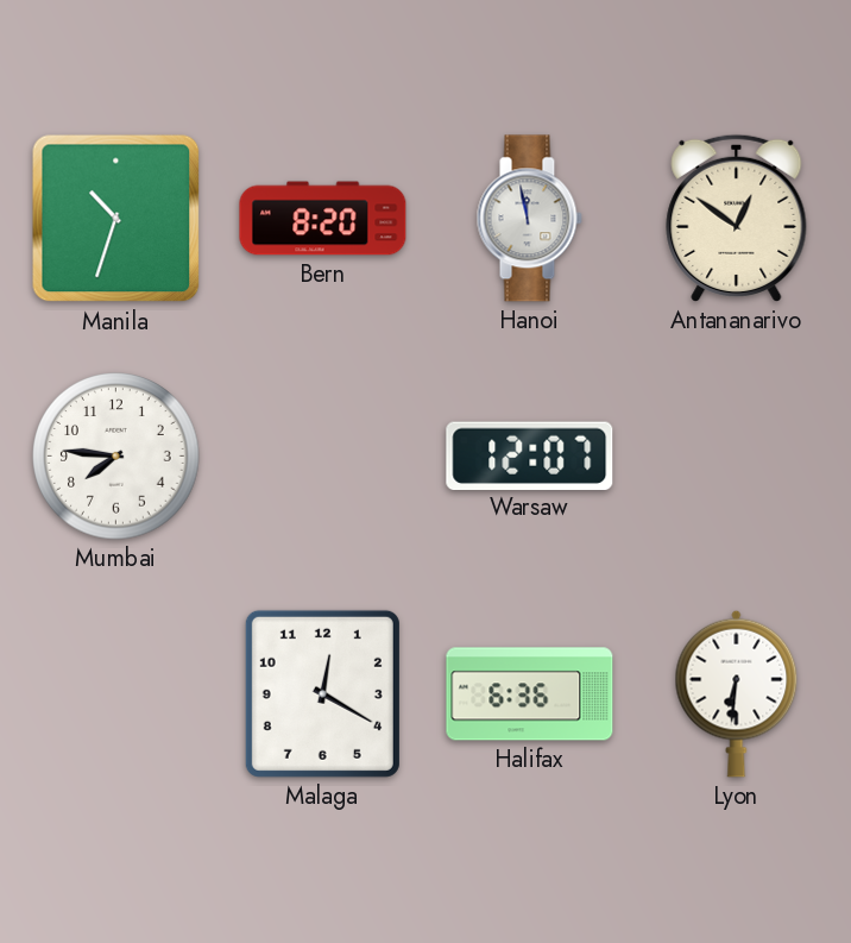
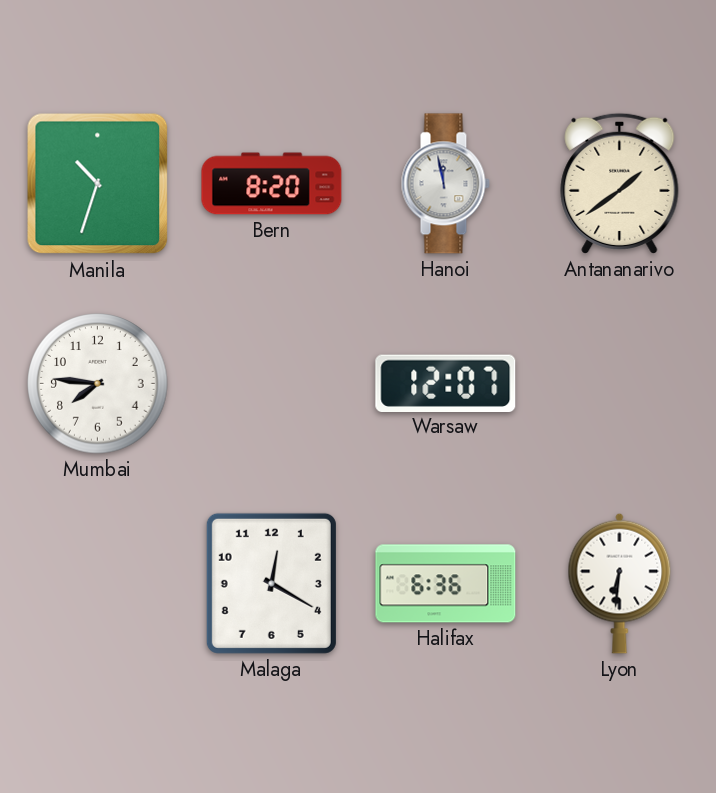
Antananarivo: 12:51 -> 1:39 (620, 183)
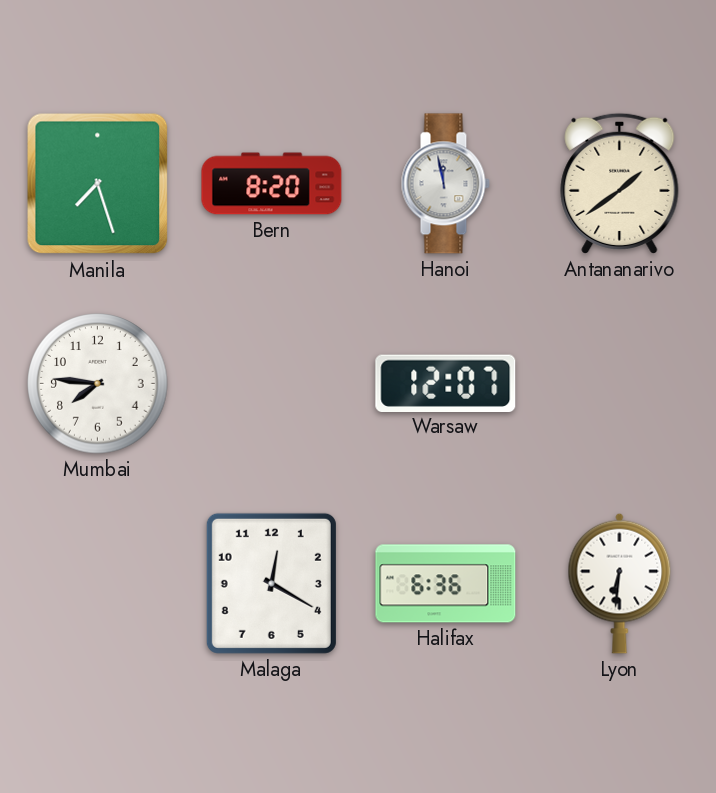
Manila: 10:33 -> 7:27 (98, 184)
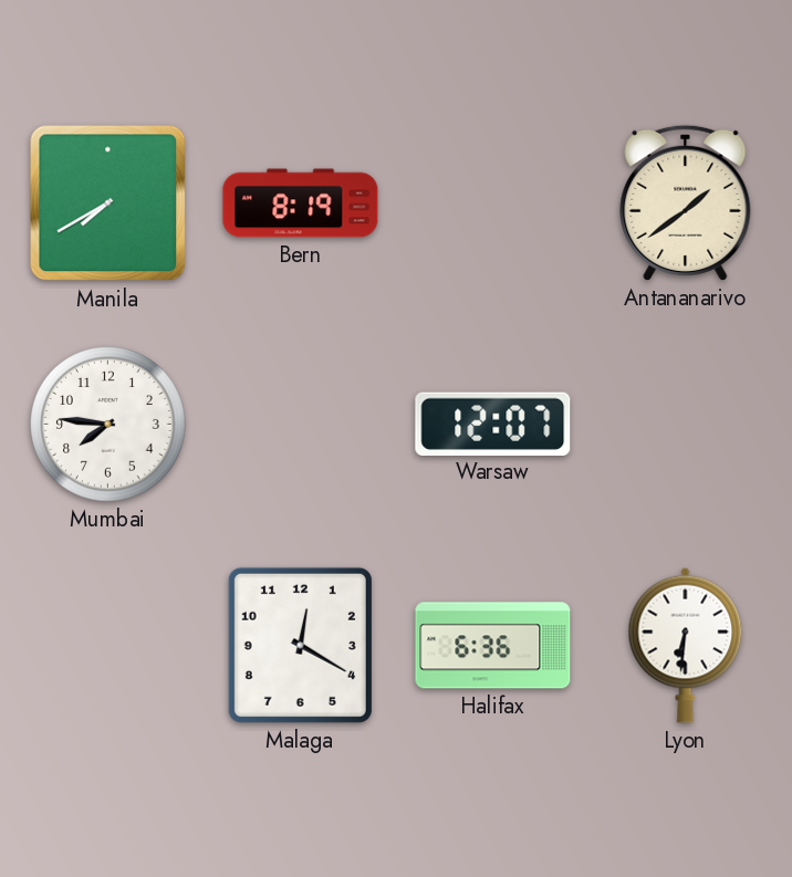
Manila: 7:27 -> 7:40 (108, 203)
Bern: 8:20 -> 8:19 (301, 203)
Hanoi: 11:58 -> none (445, 184)
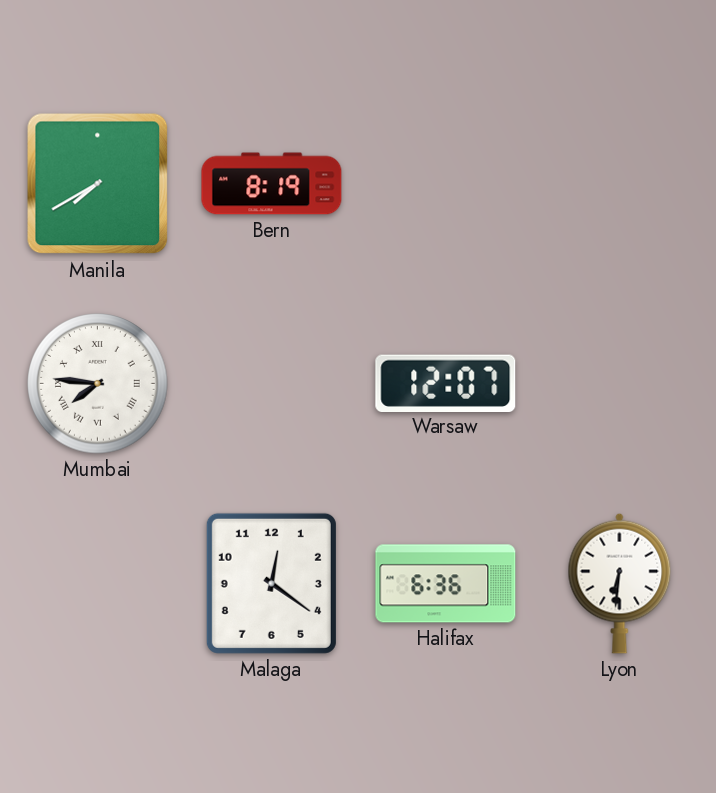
Antananarivo: 1:39 -> none (686, 202)
Mumbai numerals: Arabic -> Roman (98, 384)
Malaga: 12:20 -> 12:21 (271, 583)
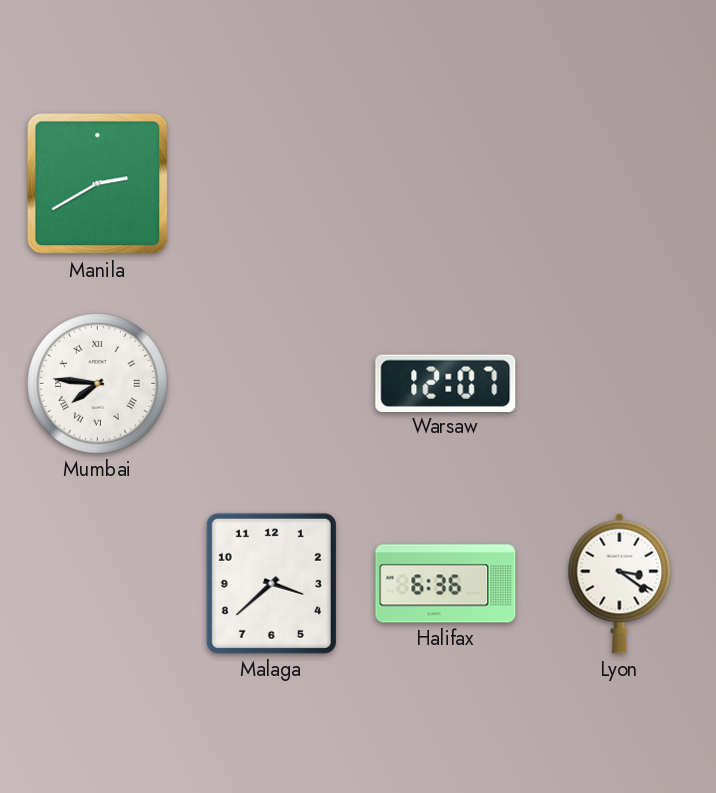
Manila: 7:40 -> 2:40 (98, 184)
Bern: 8:19 -> none (272, 184)
Malaga: 12:21 -> 3:38 (271, 583)
Lyon: 6:31 -> 3:21 (620, 583)
